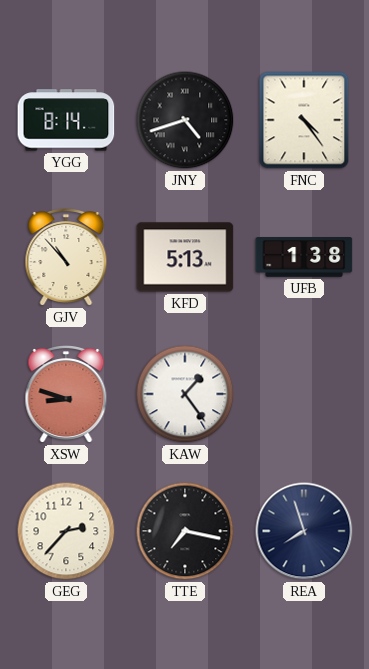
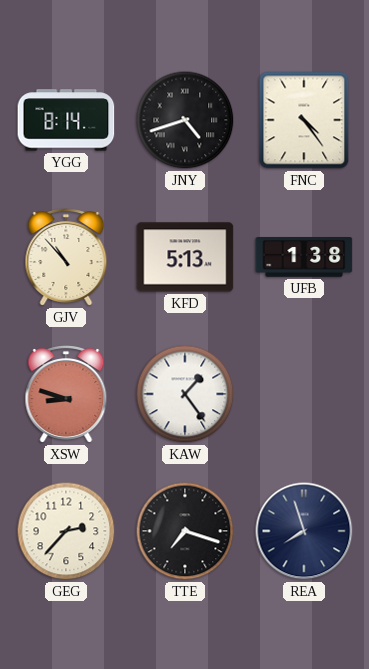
TTE: 7:17 -> 7:18 (185, 531)
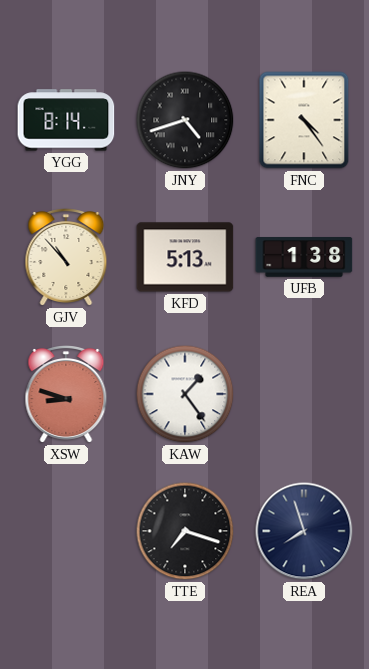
GEG: 2:37 -> none (66, 531)
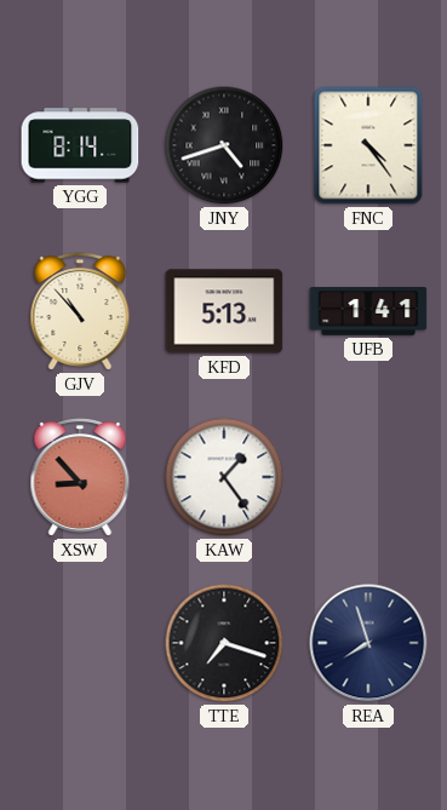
UFB: 1:38 -> 1:41 (368, 312)
XSW: 8:48 -> 8:53 (80, 478)
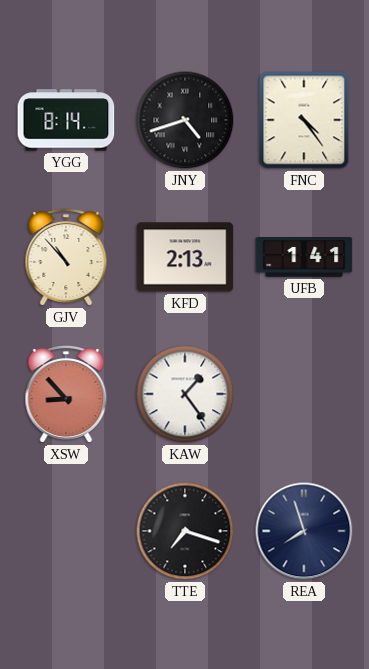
KFD: 5:13 -> 2:13 (185, 257)
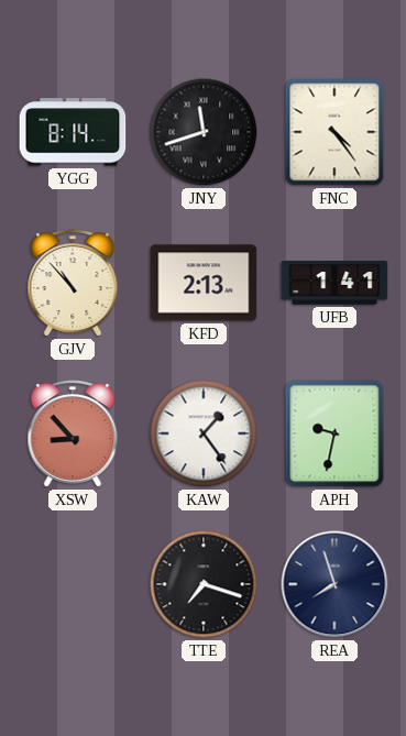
JNY: 4:42 -> 11:42 (204, 132)
APH: none -> 9:32 (334, 433)
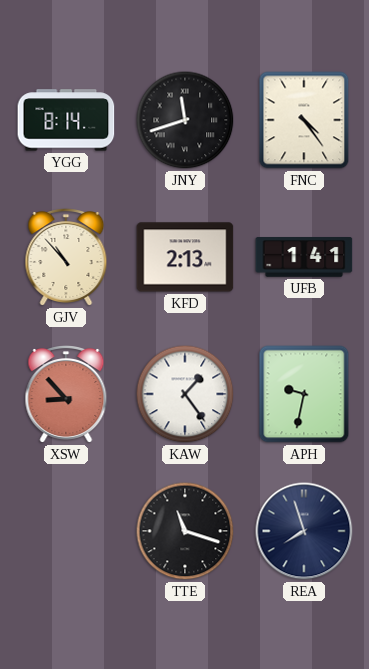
TTE: 7:18 -> 11:18 (185, 531)
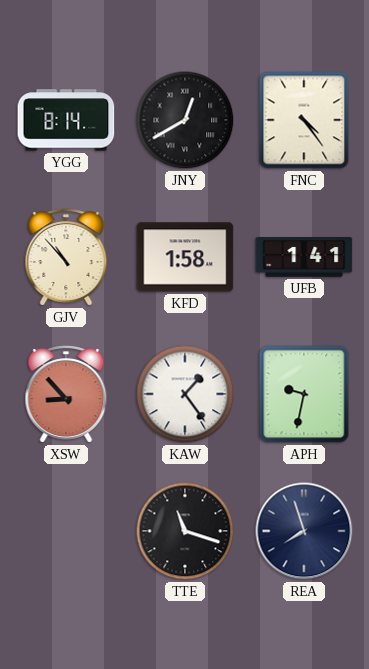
JNY: 11:42 -> 12:40 (185, 120)
KFD: 2:13 -> 1:58 (185, 257)
